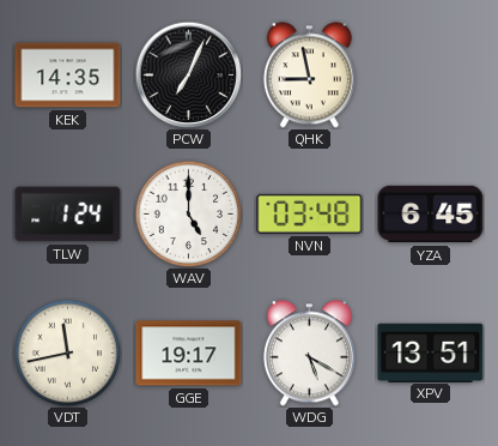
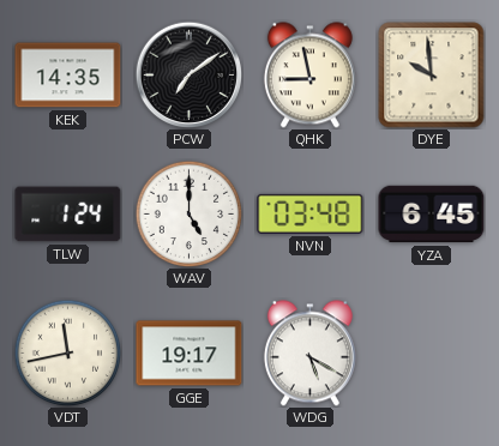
PCW: 7:04 -> 7:09 (188, 74)
DYE: none -> 9:59 (432, 76)
XPV: 13:51 -> none (431, 352)
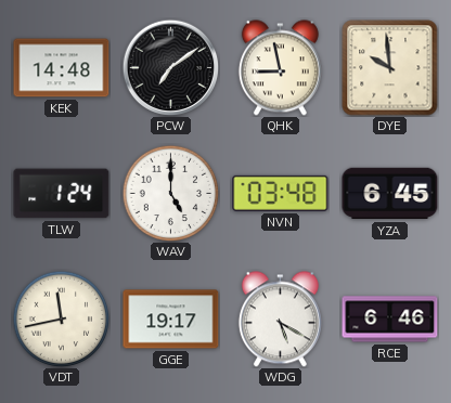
KEK: 14:35 -> 14:48 (62, 68)
RCE: none -> 6:46 (390, 320)
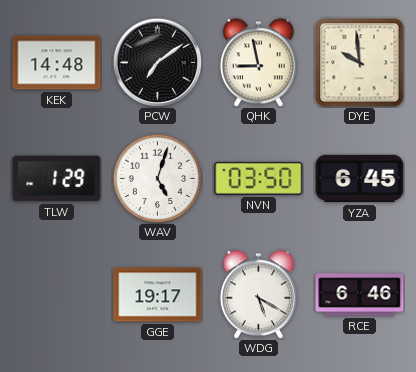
TLW: 1:24 -> 1:29 (57, 179)
WAV: 5:00 -> 5:03 (157, 178)
NVN: 03:48 -> 03:50 (259, 178)
VDT: 11:43 -> none (61, 318)
